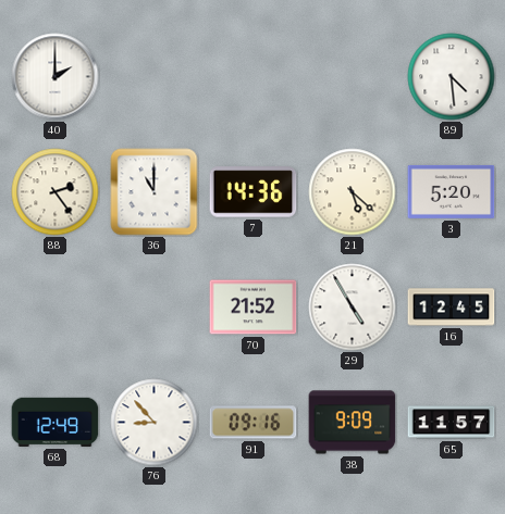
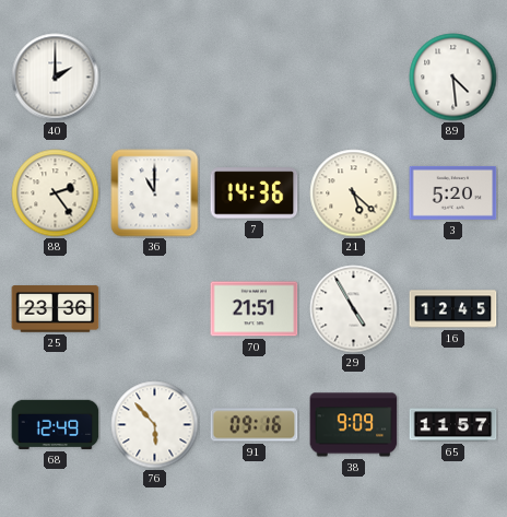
25: none -> 23:36 (56, 309)
70: 21:52 -> 21:51 (255, 309)
76: 8:53 -> 5:53 (155, 425)
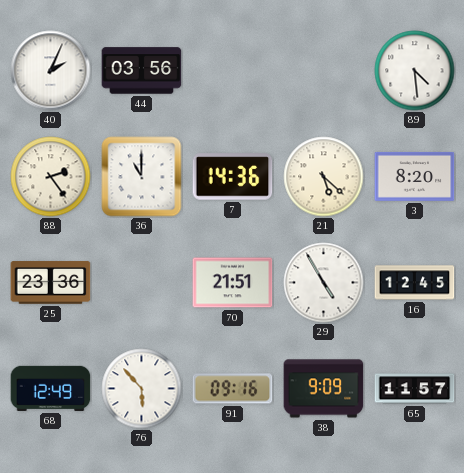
40: 2:00 -> 2:04 (51, 71)
44: none -> 03:56 (142, 71)
3: 5:20 -> 8:20 (415, 176)
